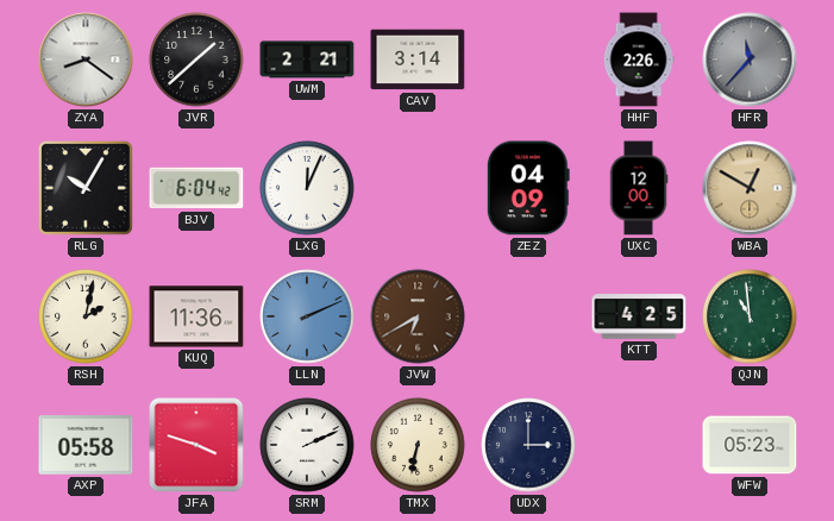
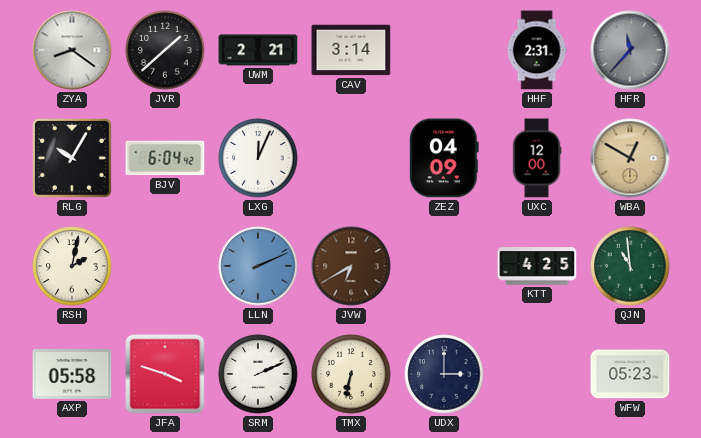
HHF: 2:26 -> 2:31 (537, 50)
KUQ: 11:36 -> none (196, 316)
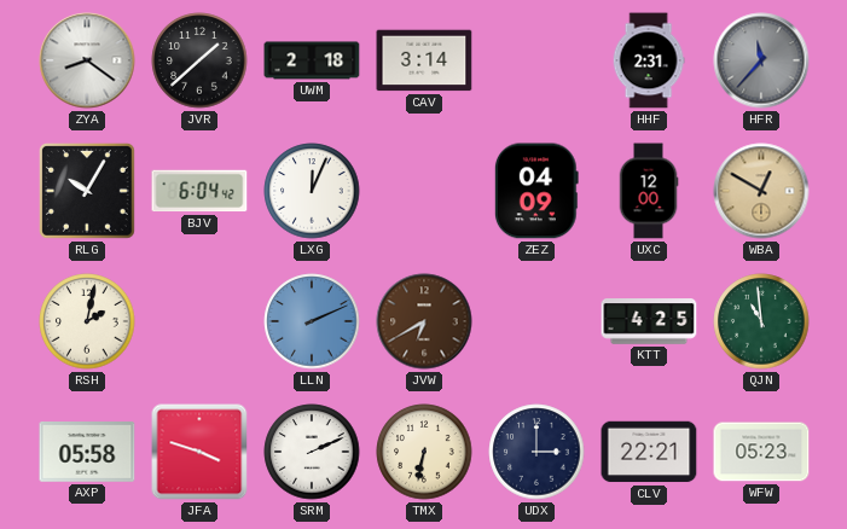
UWM: 2:21 -> 2:18 (312, 60)
CLV: none -> 22:21 (649, 452)
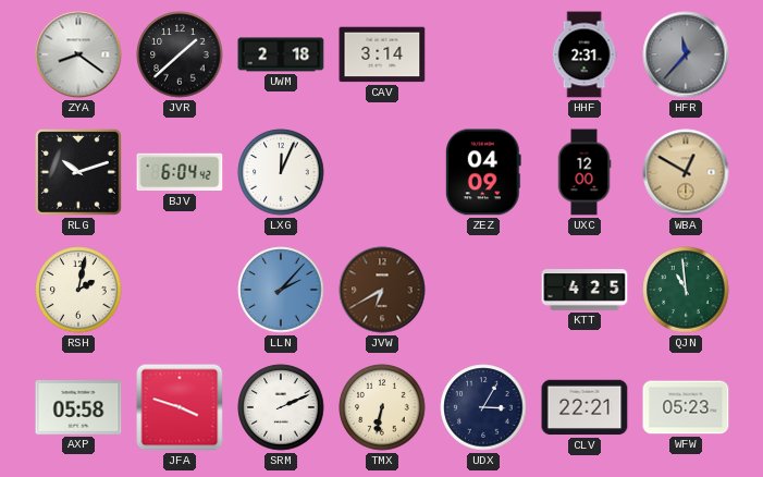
RLG: 10:05 -> 10:12 (79, 173)
LLN: 2:11 -> 2:07 (281, 290)
UDX: 3:00 -> 3:05 (483, 407)
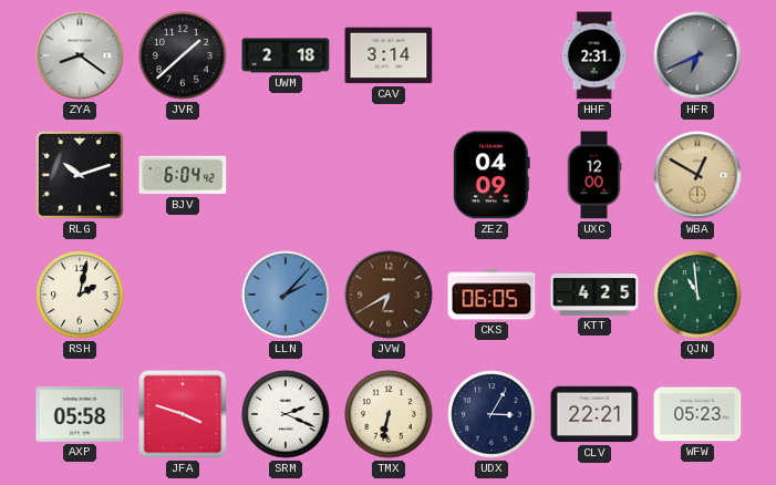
HFR: 11:37 -> 6:41 (697, 55)
LXG: 12:04 -> none (281, 172)
CKS: none -> 06:05 (492, 295)
SRM: 2:11 -> 2:19 (286, 414)
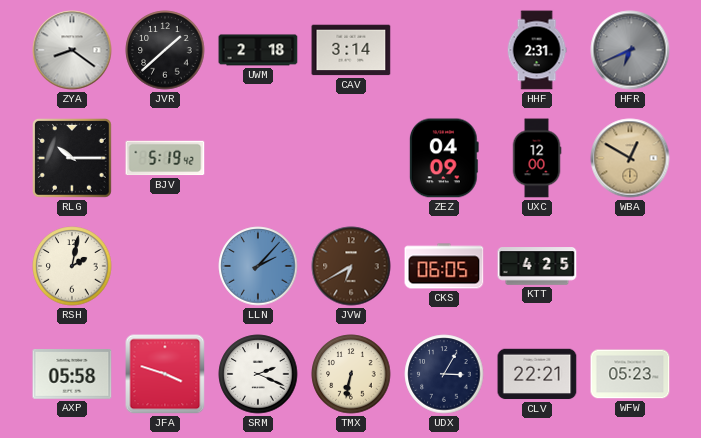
RLG: 10:12 -> 10:15 (73, 159)
BJV: 6:04 -> 5:19 (165, 158)
QJN: 10:59 -> none (697, 295)
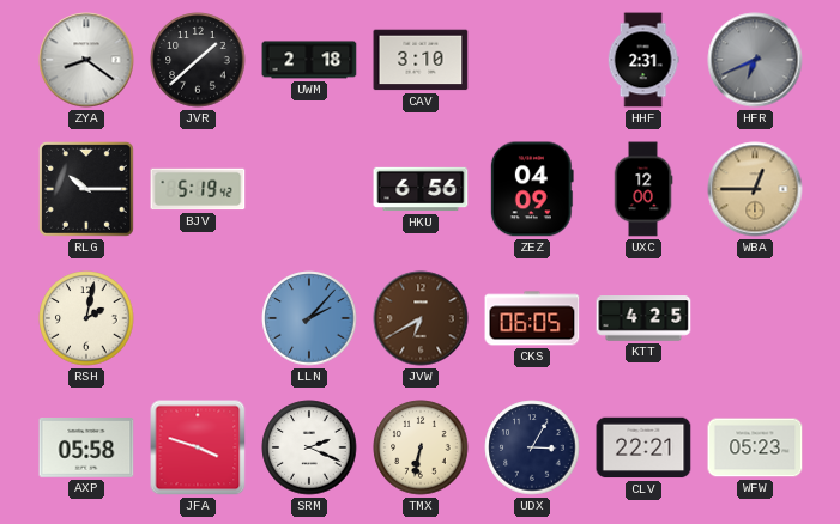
CAV: 3:14 -> 3:10 (421, 60)
HKU: none -> 6:56 (421, 189)
WBA: 12:50 -> 12:45 (755, 189)
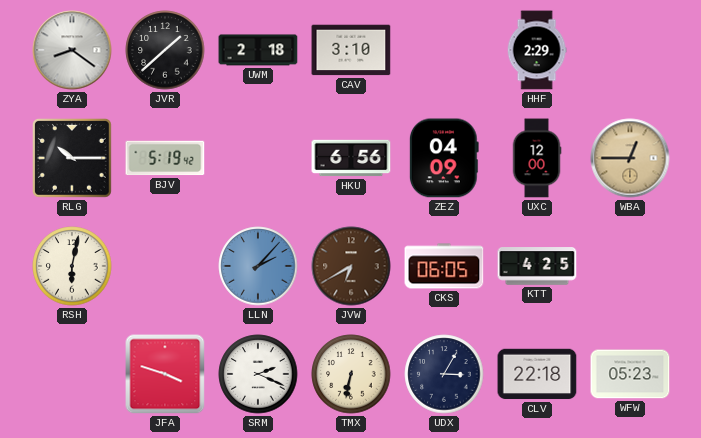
HHF: 2:31 -> 2:29 (537, 50)
HFR: 6:41 -> none (755, 60)
RSH: 2:02 -> 6:02 (72, 266)
AXP: 05:58 -> none (86, 449)
CLV: 22:21 -> 22:18 (537, 374)
